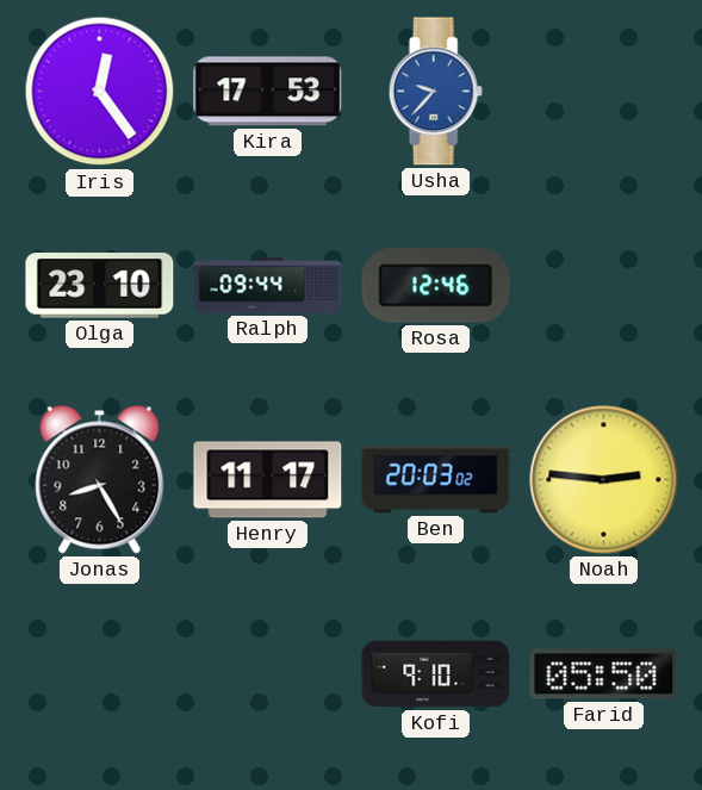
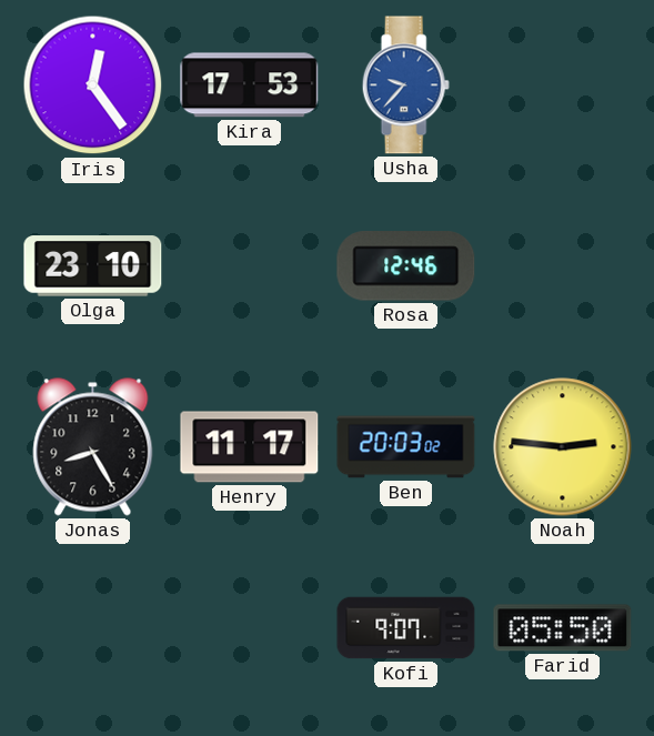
Ralph: 09:44 -> none (268, 286)
Kofi: 9:10 -> 9:07 (406, 628)
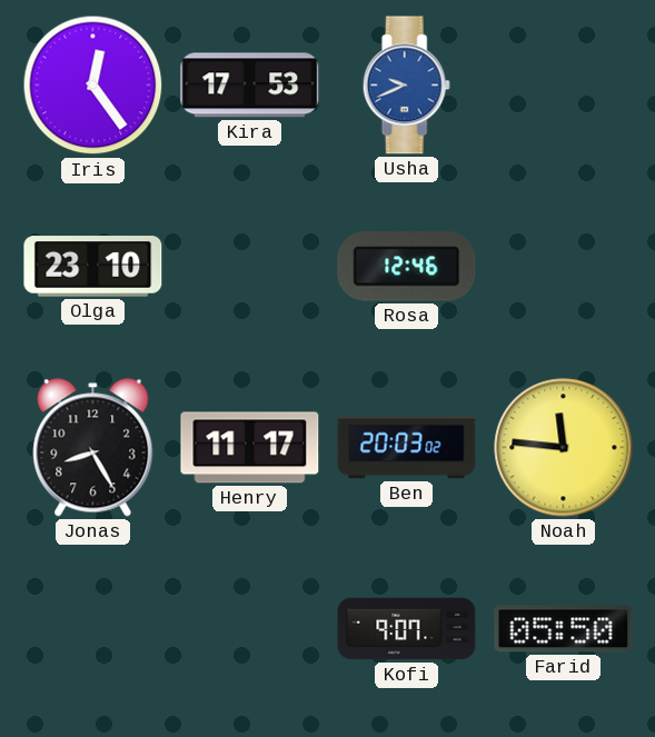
Usha: 9:37 -> 9:41 (406, 86)
Noah: 2:46 -> 11:46 (564, 448)
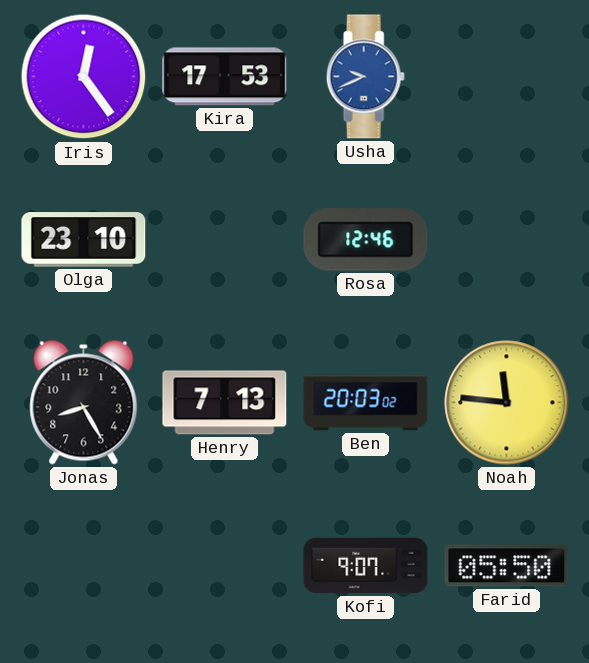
Henry: 11:17 -> 7:13 (225, 403)
